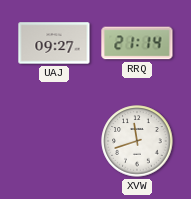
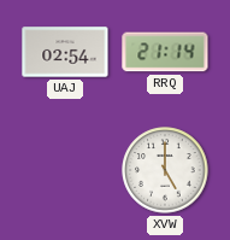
UAJ: 09:27 -> 02:54 (65, 52)
XVW: 11:42 -> 5:00 (165, 170)
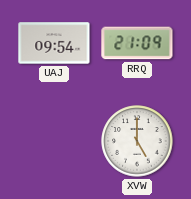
UAJ: 02:54 -> 09:54 (54, 43)
RRQ: 21:14 -> 21:09 (137, 43)
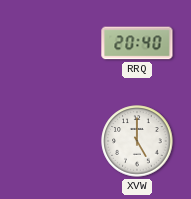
UAJ: 09:54 -> none (54, 43)
RRQ: 21:09 -> 20:40 (137, 43)
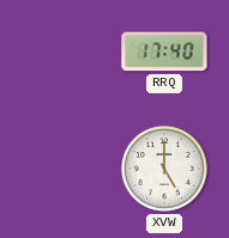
RRQ: 20:40 -> 17:40 (164, 51)
